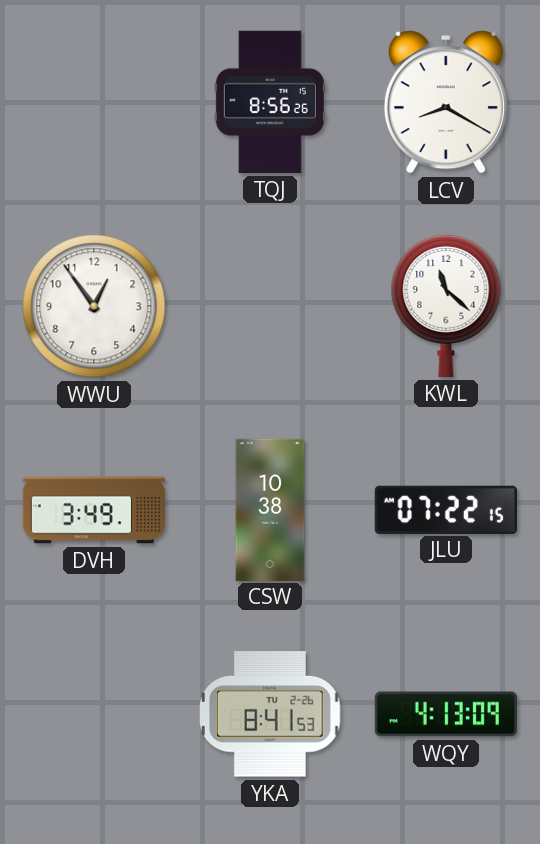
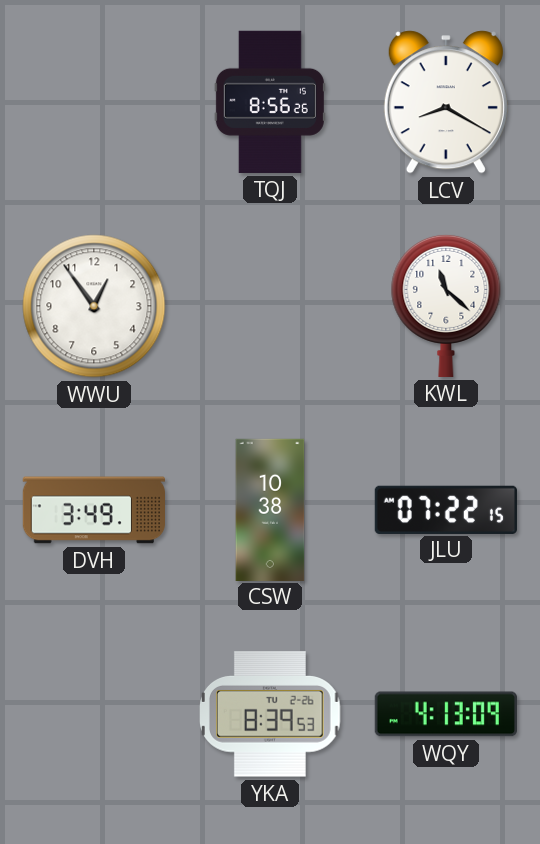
YKA: 8:41 -> 8:39 (271, 714)
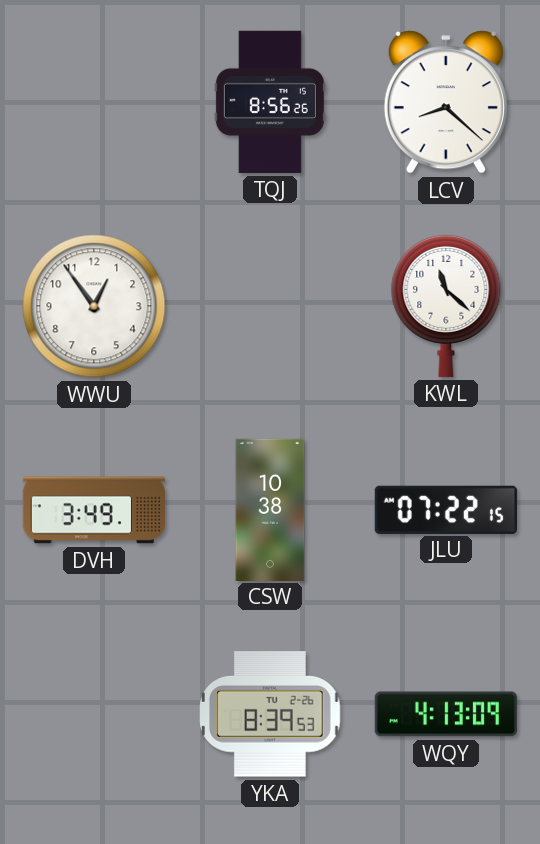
LCV: 8:20 -> 8:22 (446, 102)
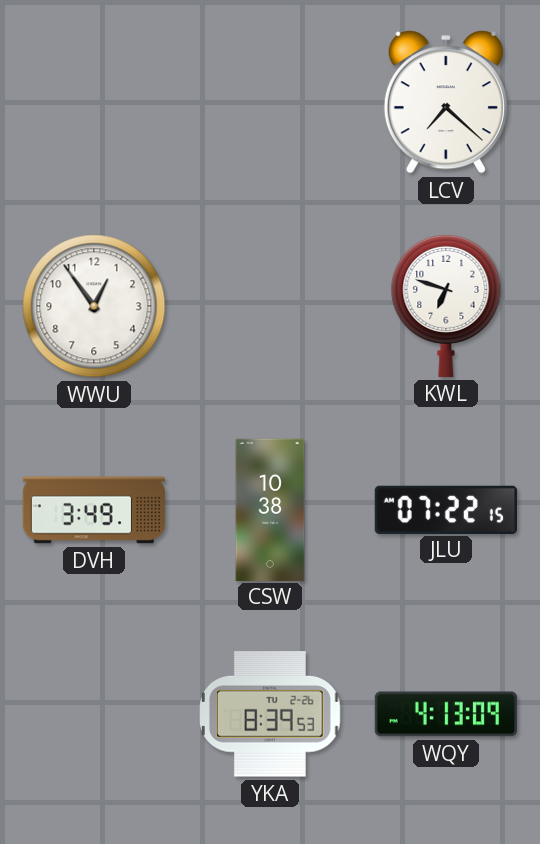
TQJ: 8:56 -> none (270, 102)
LCV: 8:22 -> 7:22 (446, 102)
KWL: 11:22 -> 6:48 (446, 305)
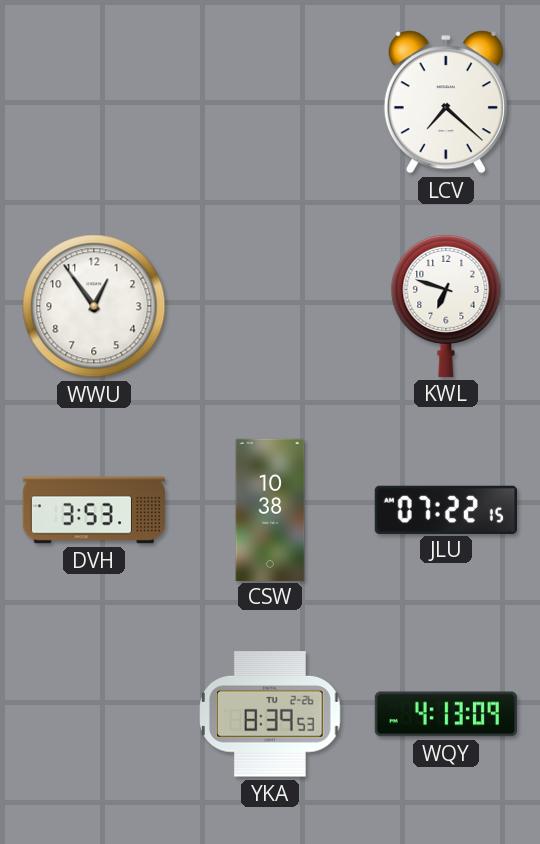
DVH: 3:49 -> 3:53 (93, 510)
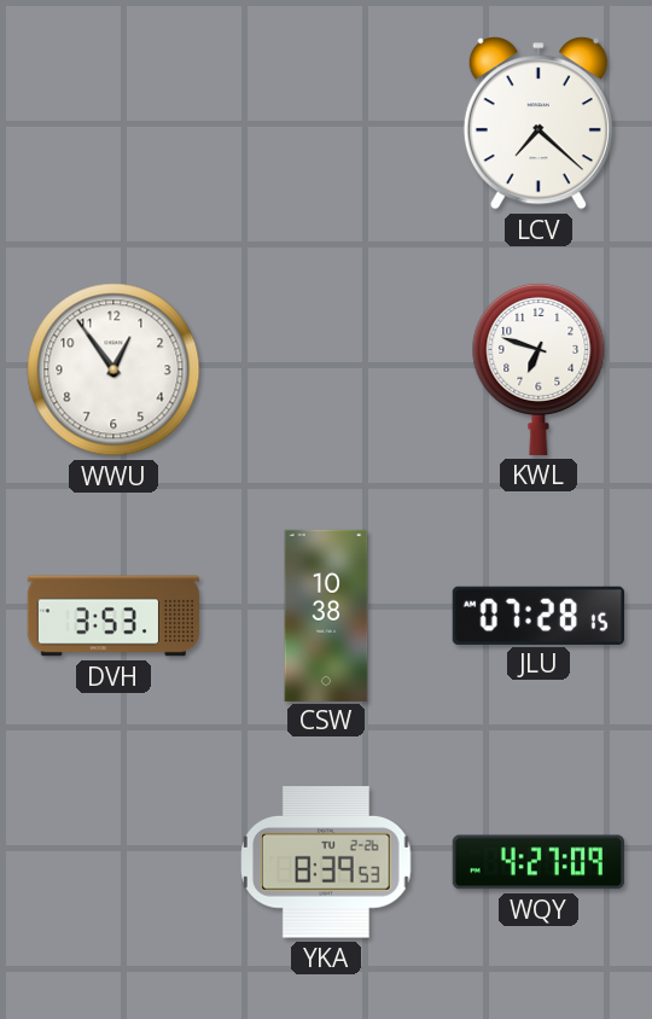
JLU: 07:22 -> 07:28 (539, 615)
WQY: 4:13 -> 4:27 (539, 862)
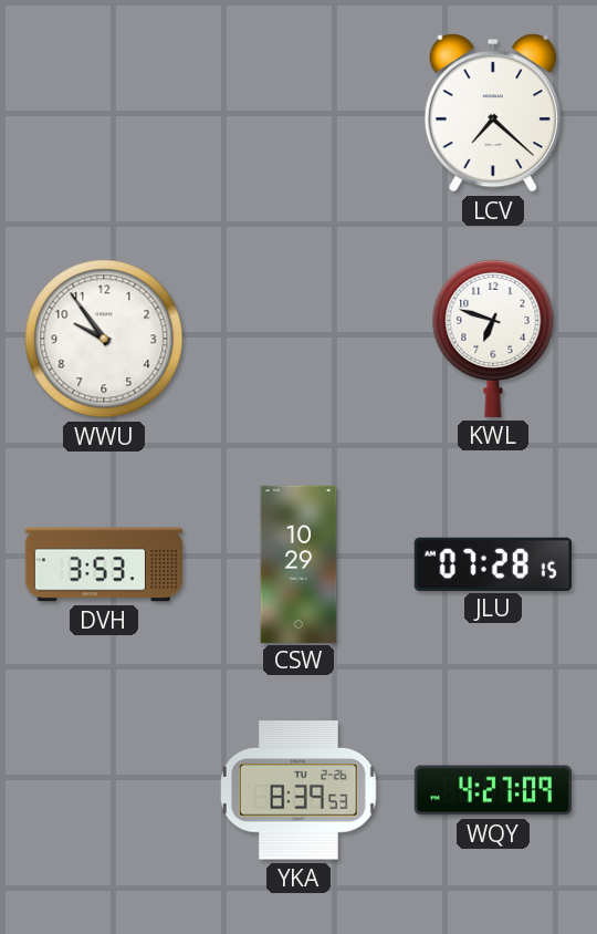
WWU: 12:54 -> 9:54 (104, 339)
CSW: 10:38 -> 10:29 (298, 563)
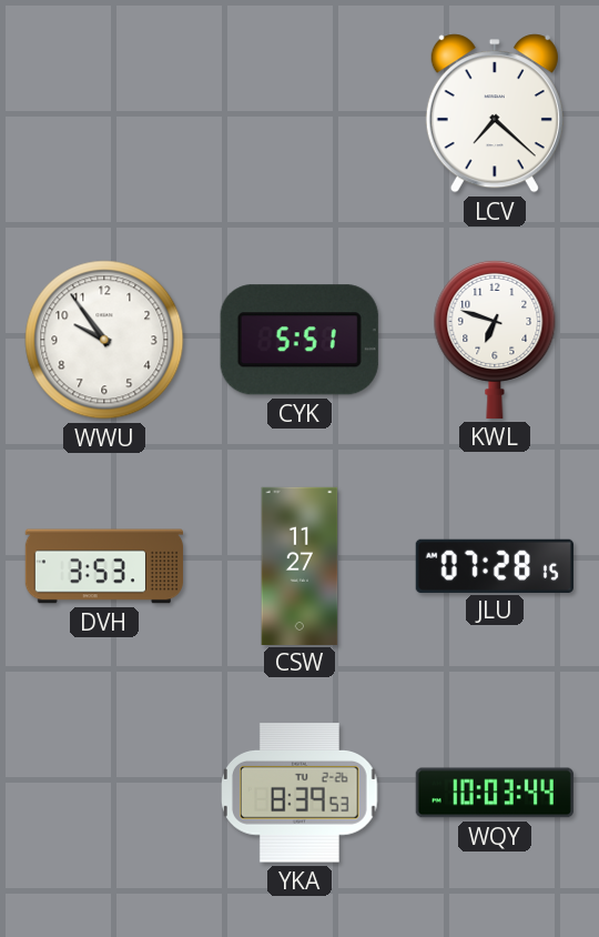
CYK: none -> 5:51 (299, 340)
CSW: 10:29 -> 11:27 (299, 565)
WQY: 4:27 -> 10:03 (495, 793)
